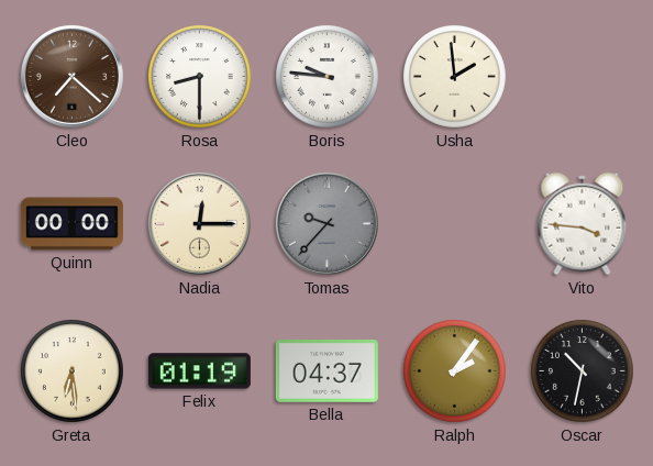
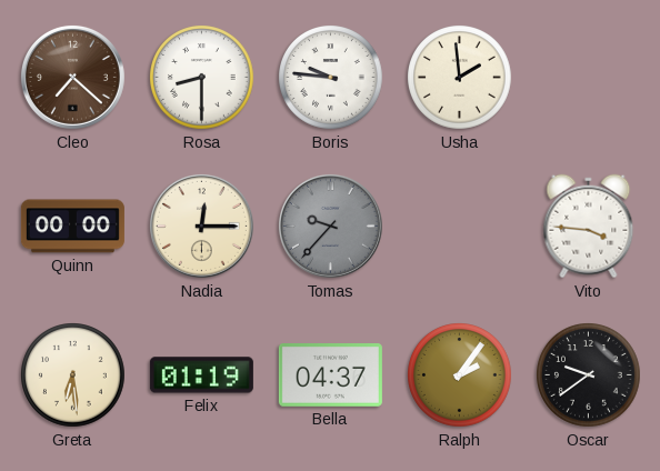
Oscar: 10:32 -> 9:39 (589, 375)
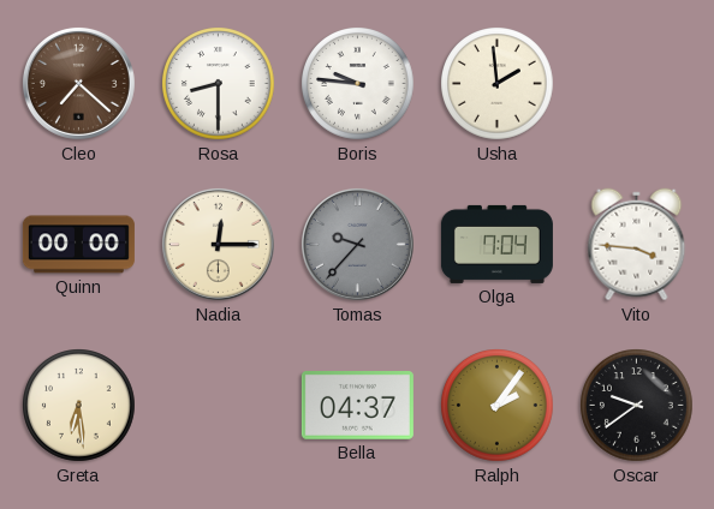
Olga: none -> 7:04 (496, 244)
Felix: 01:19 -> none (201, 375)
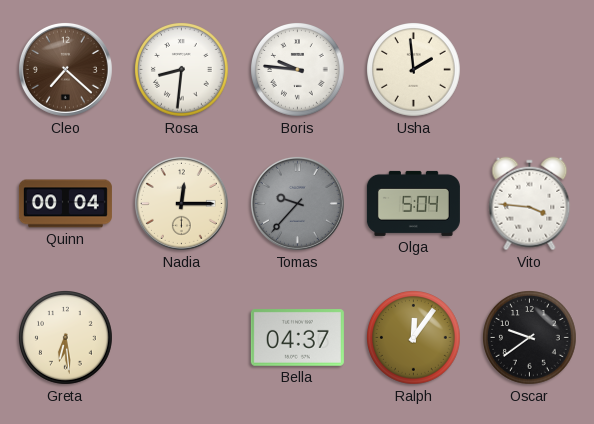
Rosa: 8:30 -> 8:31 (182, 70)
Quinn: 00:00 -> 00:04 (65, 204)
Olga: 7:04 -> 5:04 (413, 203)
Ralph: 2:06 -> 12:06 (414, 338)
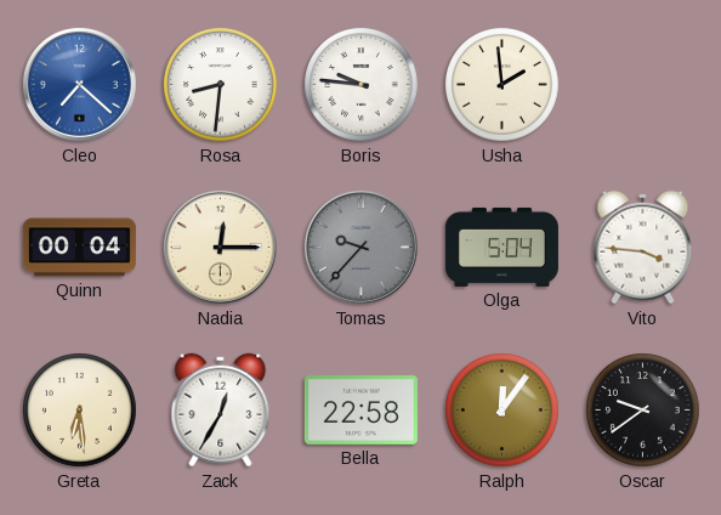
Cleo dial: brown -> blue (79, 84)
Zack: none -> 12:35 (221, 411)
Bella: 04:37 -> 22:58 (360, 411)
